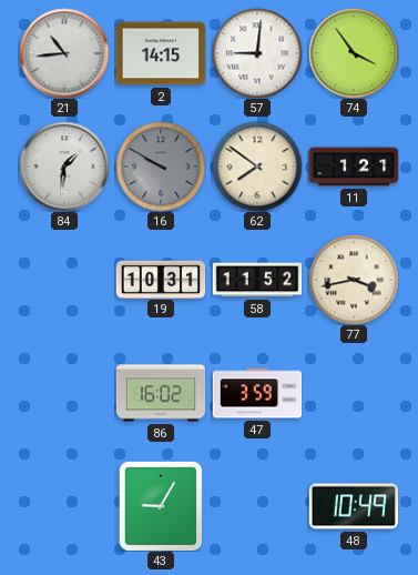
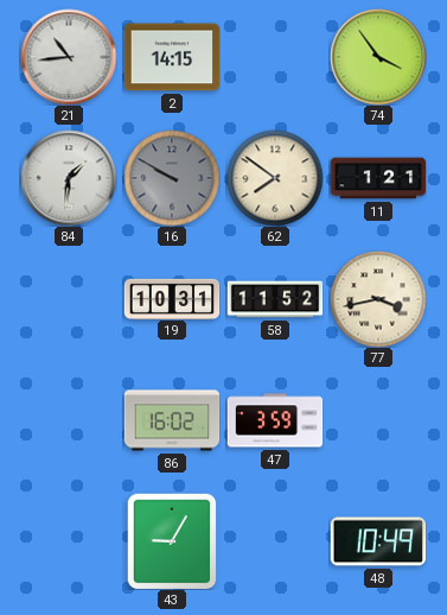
57: 9:01 -> none (257, 53)
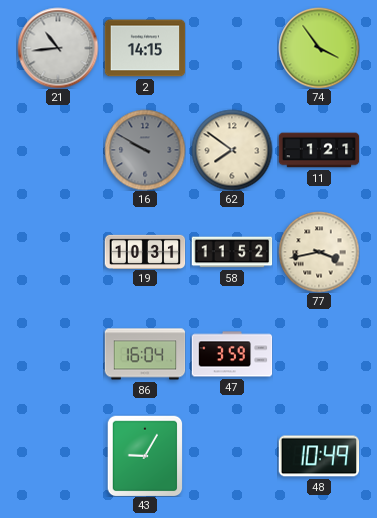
84: 1:31 -> none (69, 178)
86: 16:02 -> 16:04 (145, 354)
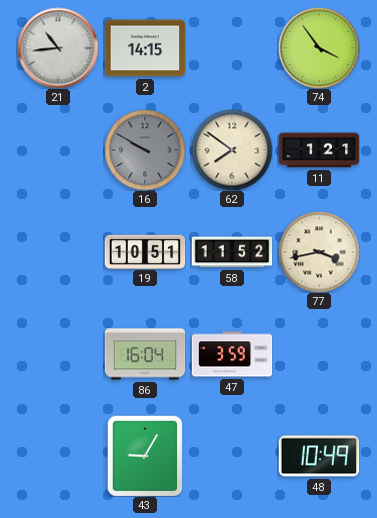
19: 10:31 -> 10:51 (145, 251)
